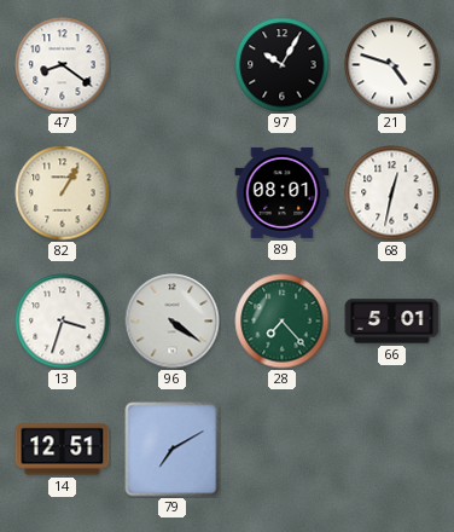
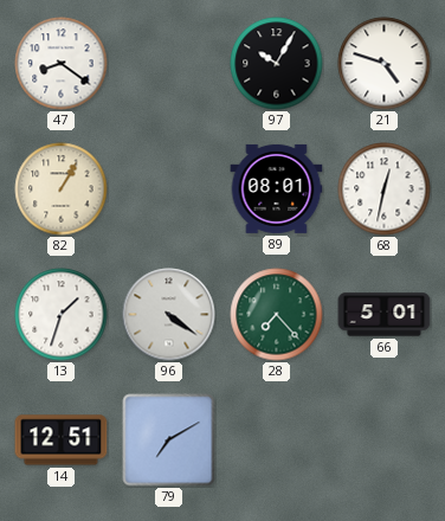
13: 3:33 -> 1:33 (62, 315)
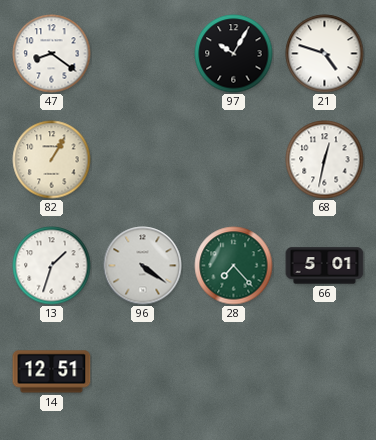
89: 08:01 -> none (277, 188)
79: 7:10 -> none (169, 440)
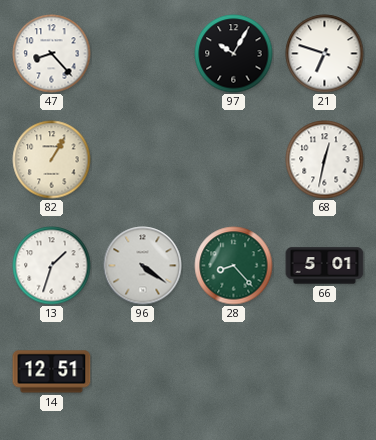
47: 8:21 -> 8:23 (52, 54)
21: 4:48 -> 6:48 (325, 54)
28: 7:23 -> 8:23 (234, 266)
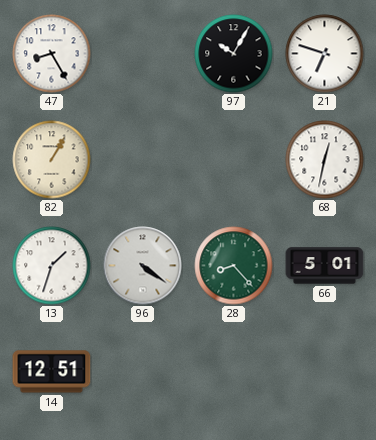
47: 8:23 -> 8:25 (52, 54)
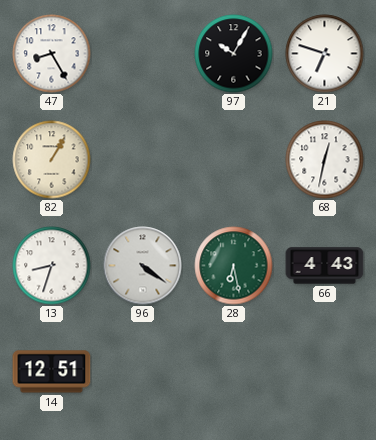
13: 1:33 -> 8:33 (52, 266)
28: 8:23 -> 6:28 (234, 266)
66: 5:01 -> 4:43 (325, 266)
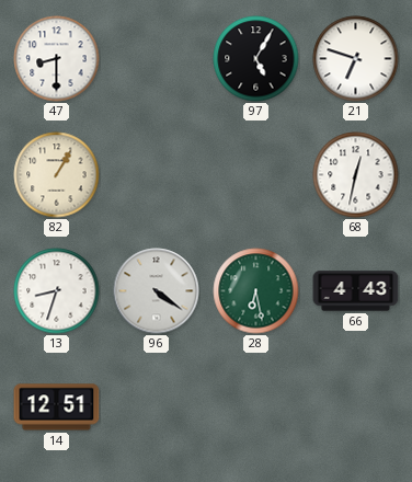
47: 8:25 -> 8:30 (57, 59)
97: 10:05 -> 5:05 (256, 59)
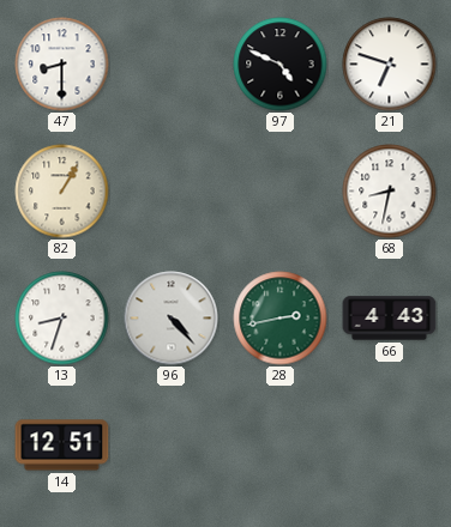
97: 5:05 -> 4:49 (281, 65)
68: 12:32 -> 8:32 (390, 192)
96: 4:21 -> 4:23 (172, 319)
28: 6:28 -> 2:43 (281, 319)
